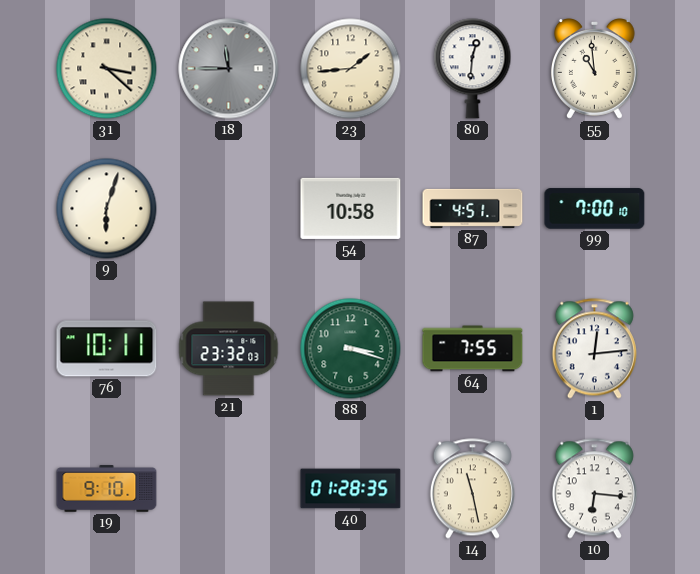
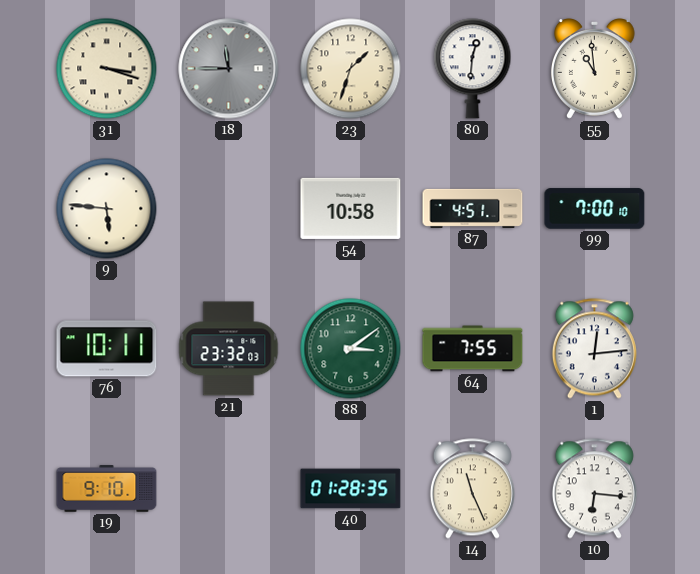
31: 3:22 -> 3:18 (107, 69)
23: 1:44 -> 1:33 (351, 69)
9: 6:03 -> 5:46 (107, 209)
88: 3:18 -> 3:09 (351, 349)
14: 11:28 -> 11:26 (472, 489)
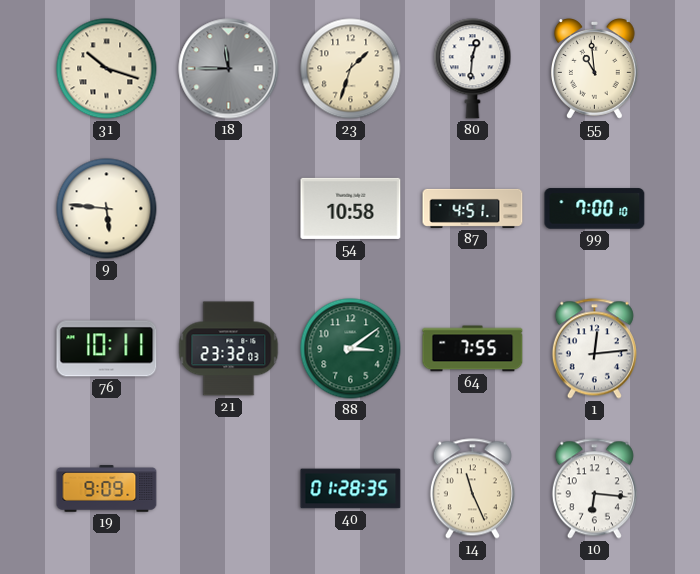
31: 3:18 -> 10:18 (107, 69)
19: 9:10 -> 9:09 (107, 489)
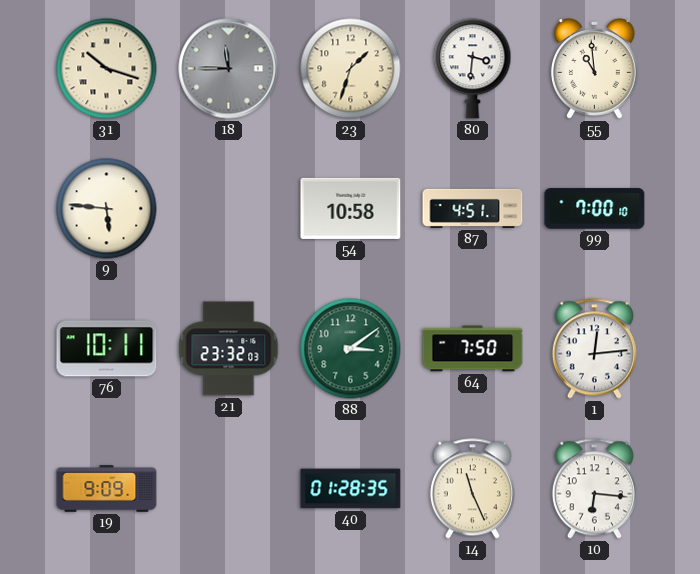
80: 12:31 -> 3:31 (473, 69)
64: 7:55 -> 7:50 (473, 349)
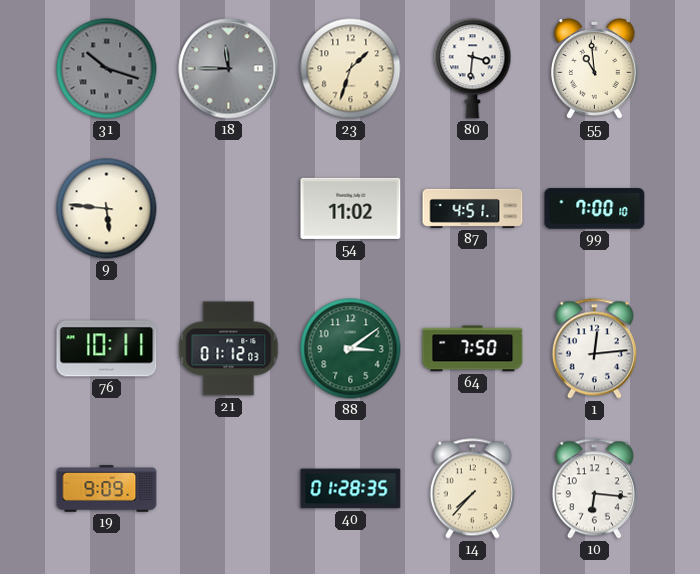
31 dial: cream -> grey (107, 69)
54: 10:58 -> 11:02 (351, 208)
21: 23:32 -> 01:12 (229, 349)
14: 11:26 -> 7:37 (472, 489)
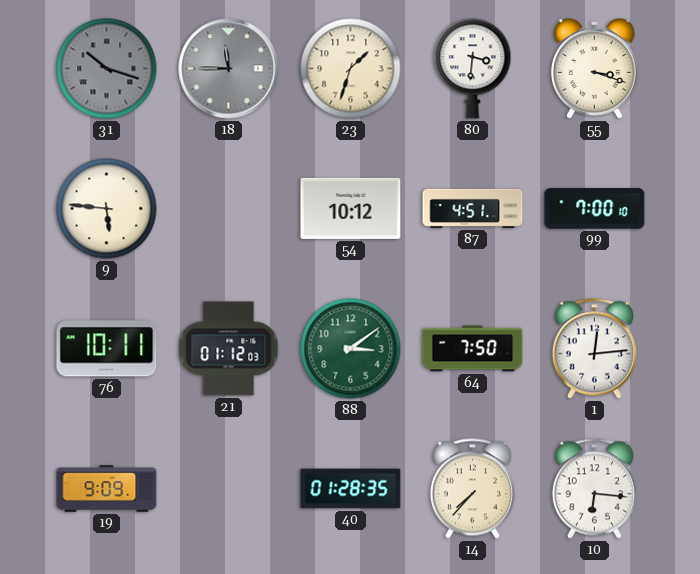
55: 10:59 -> 3:18 (594, 69)
54: 11:02 -> 10:12 (351, 208)
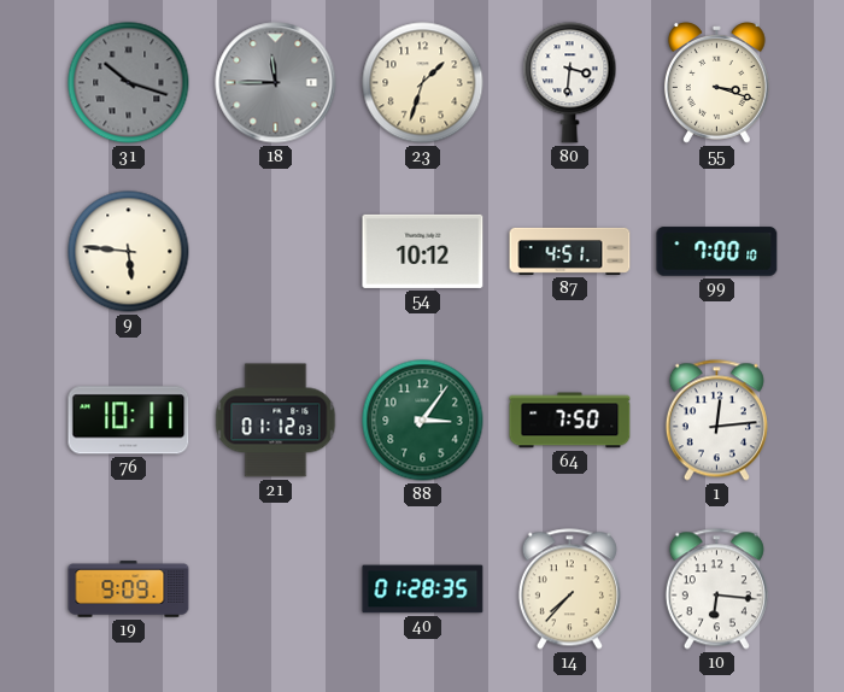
88: 3:09 -> 3:06 (423, 421)
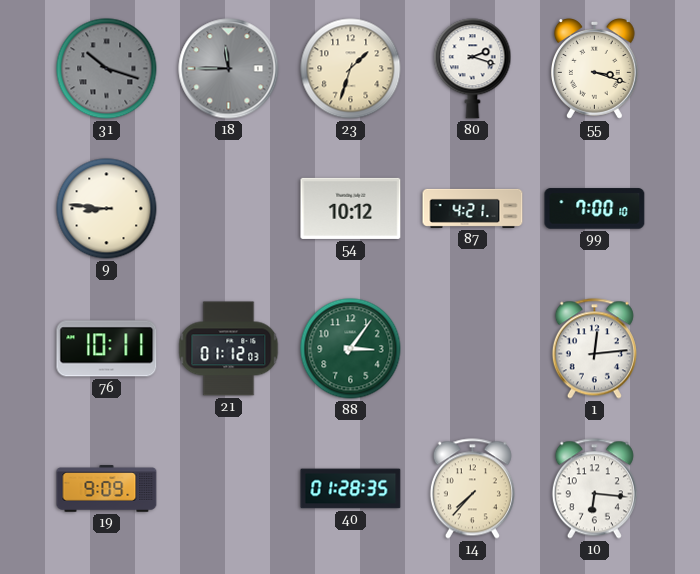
80: 3:31 -> 2:18 (473, 69)
9: 5:46 -> 8:46 (107, 209)
87: 4:51 -> 4:21 (473, 208)
64: 7:50 -> none (570, 421)
